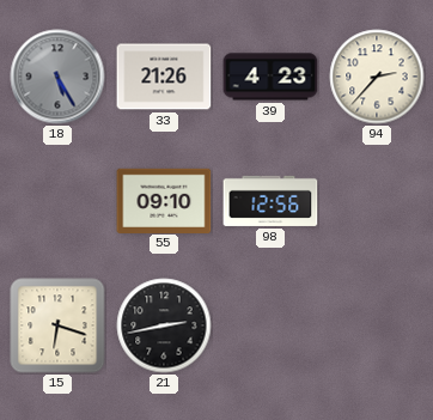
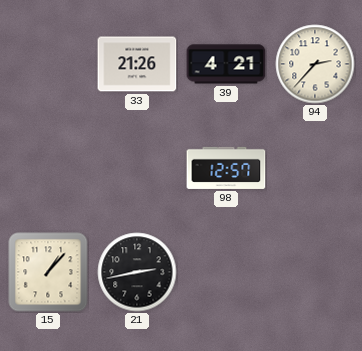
18: 5:25 -> none (57, 77)
39: 4:23 -> 4:21 (226, 64)
55: 09:10 -> none (164, 200)
98: 12:56 -> 12:57 (226, 168)
15: 6:18 -> 1:07 (48, 272)
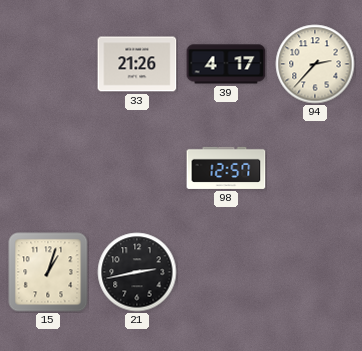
39: 4:21 -> 4:17 (226, 64)
15: 1:07 -> 1:03 (48, 272)
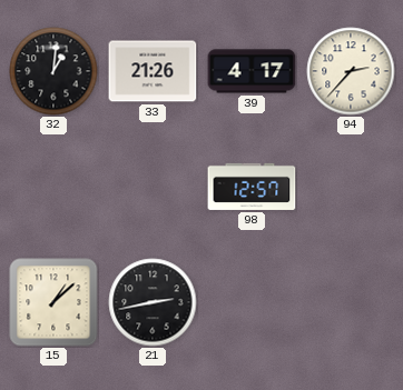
32: none -> 1:01 (53, 71)
15: 1:03 -> 1:08 (53, 302)
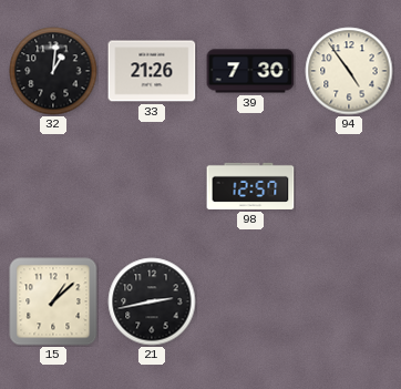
39: 4:17 -> 7:30 (250, 71)
94: 2:37 -> 4:54 (349, 71)
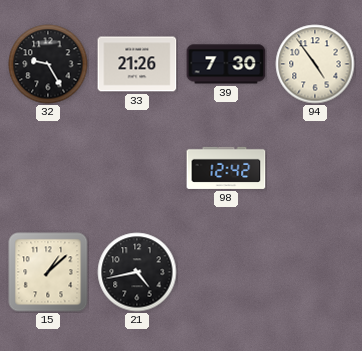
32: 1:01 -> 9:25 (48, 64)
98: 12:57 -> 12:42 (226, 168)
21: 2:43 -> 4:43 (137, 272)
